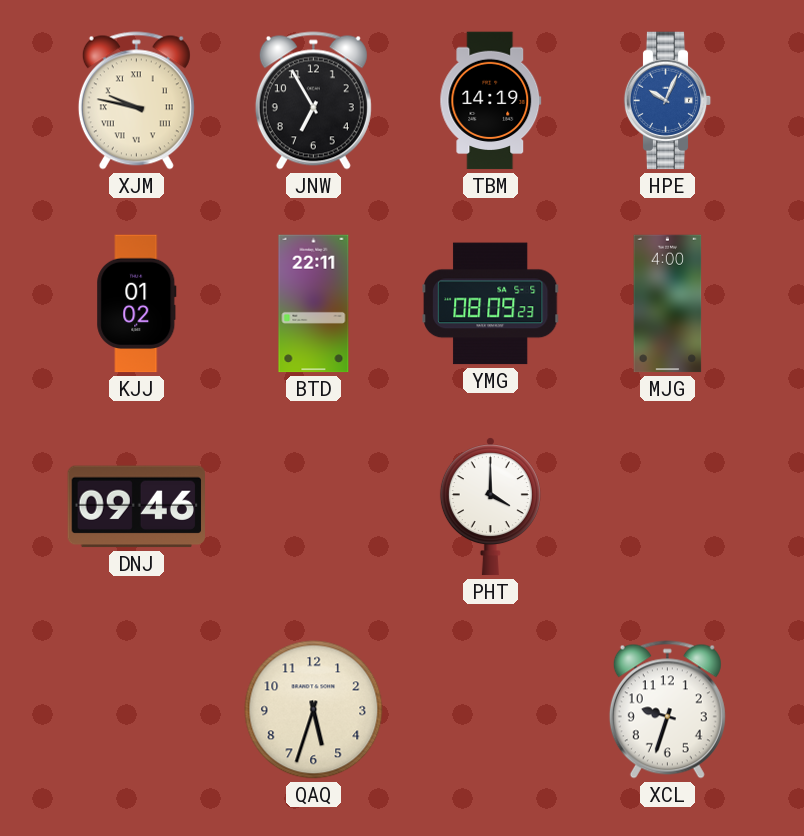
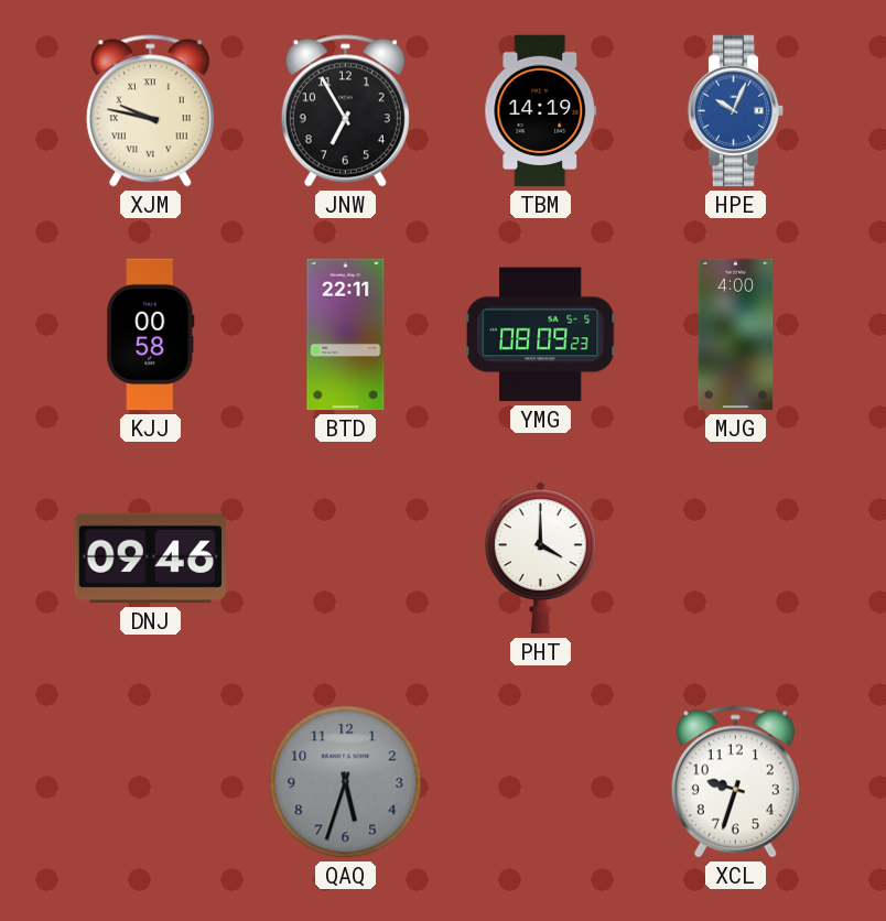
KJJ: 01:02 -> 00:58 (151, 335)
QAQ dial: cream -> grey (346, 782)
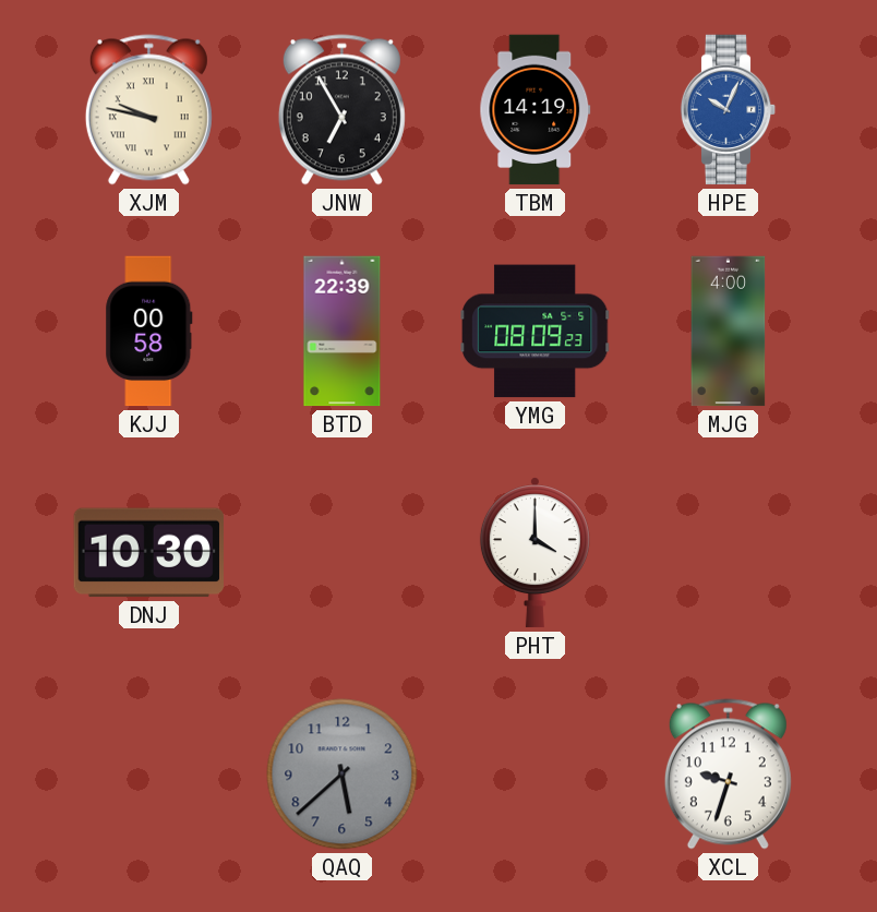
BTD: 22:11 -> 22:39 (343, 332)
DNJ: 09:46 -> 10:30 (148, 553)
QAQ: 5:33 -> 5:38 (343, 775)
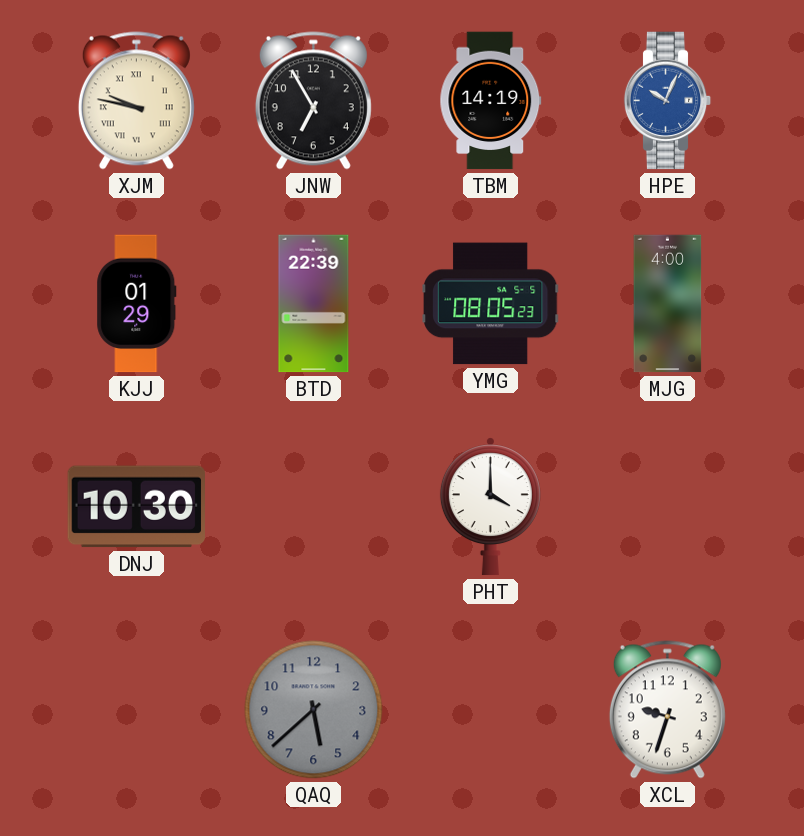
KJJ: 00:58 -> 01:29 (137, 304)
YMG: 08:09 -> 08:05 (491, 304)
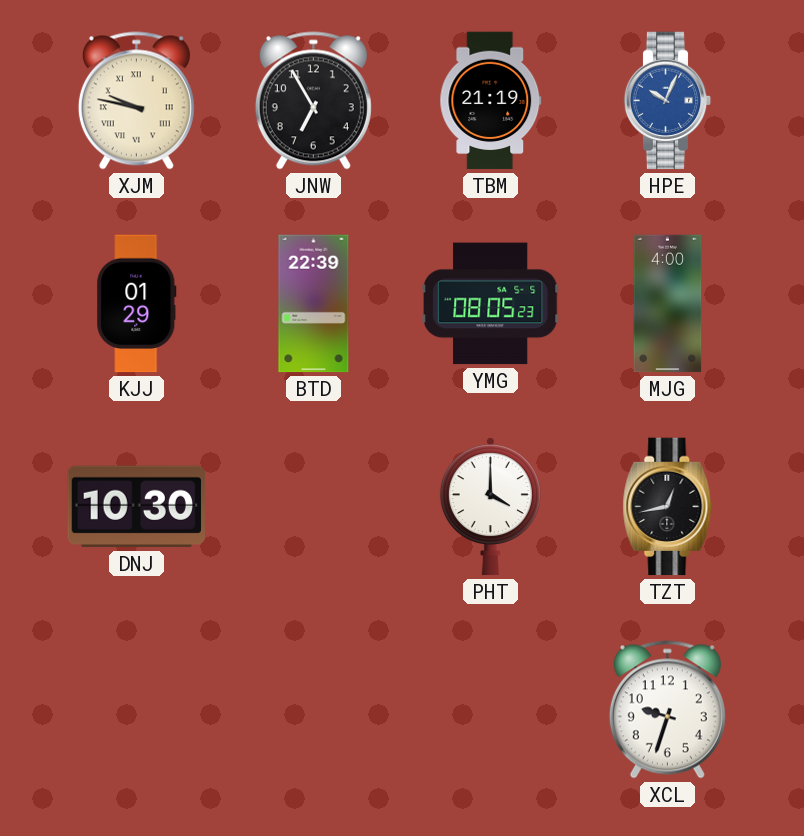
TBM: 14:19 -> 21:19 (491, 101)
TZT: none -> 12:43 (668, 507)
QAQ: 5:38 -> none (314, 710)
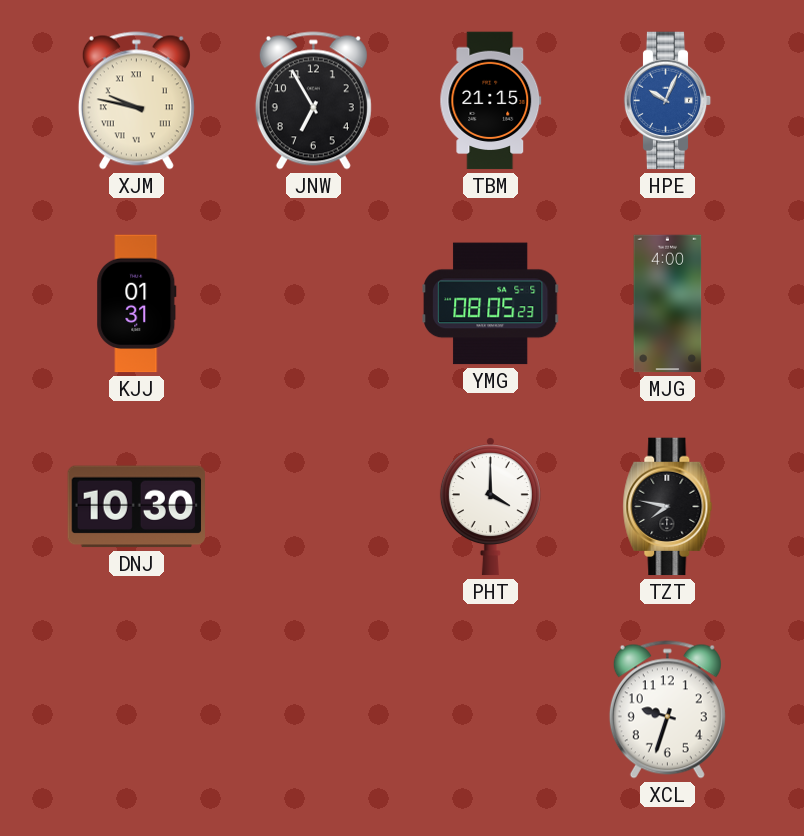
TBM: 21:19 -> 21:15 (491, 101)
KJJ: 01:29 -> 01:31 (137, 304)
BTD: 22:39 -> none (314, 304)
TZT: 12:43 -> 7:47 (668, 507)
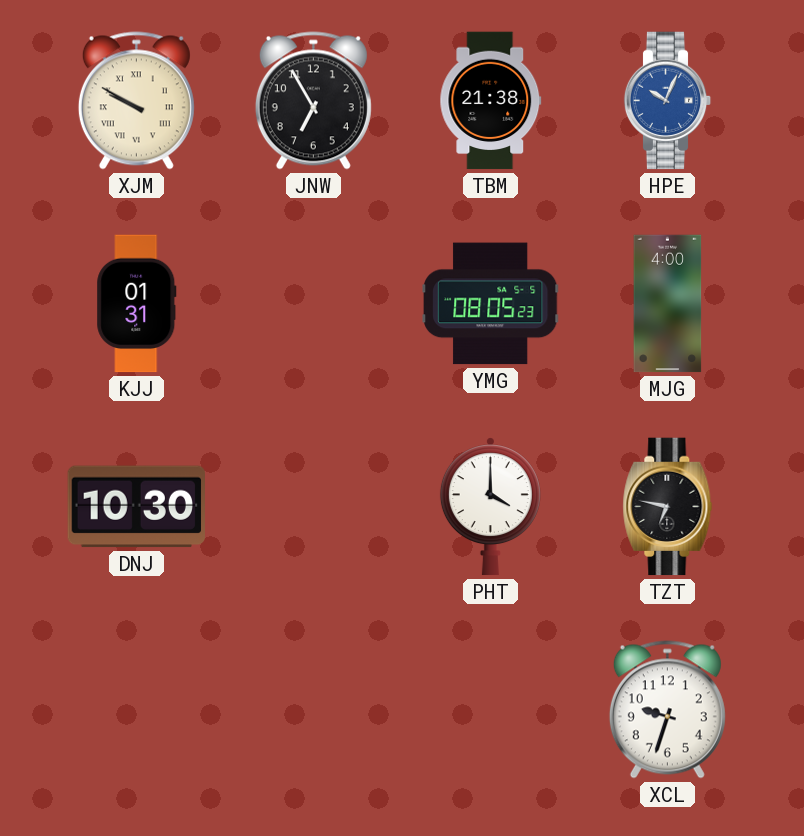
XJM: 9:47 -> 9:50 (136, 101)
TBM: 21:15 -> 21:38 (491, 101)
TZT: 7:47 -> 6:47 (668, 507)
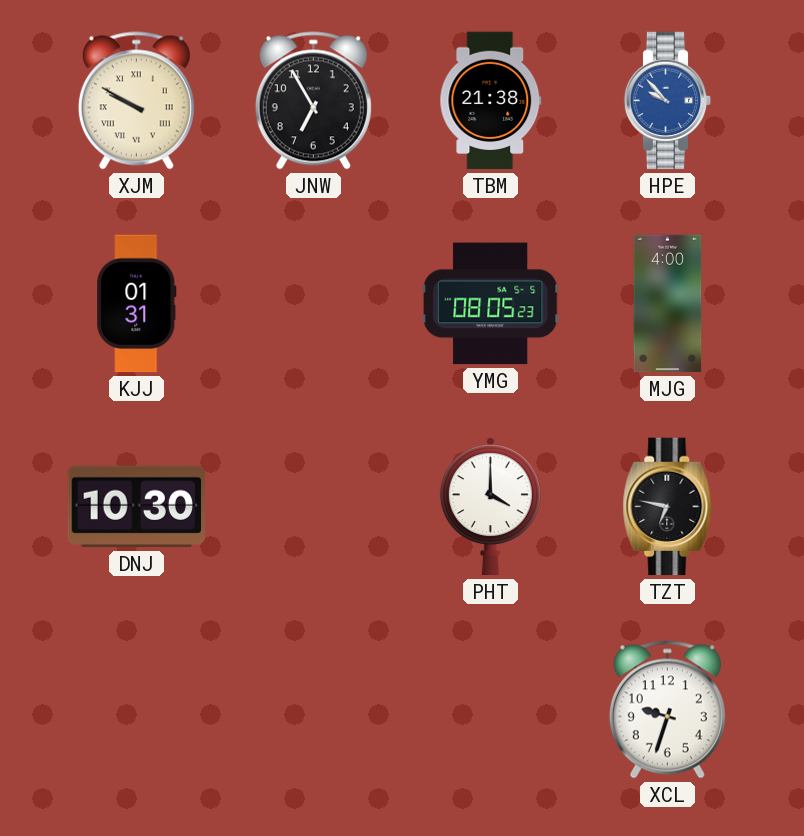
HPE: 10:04 -> 9:53 (668, 101)
